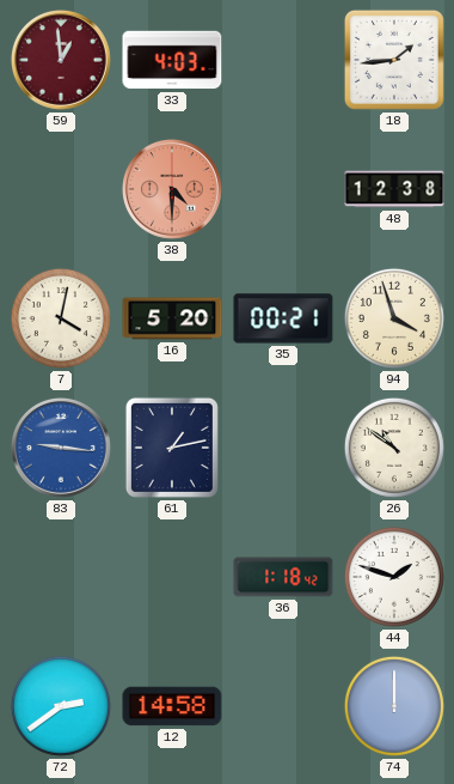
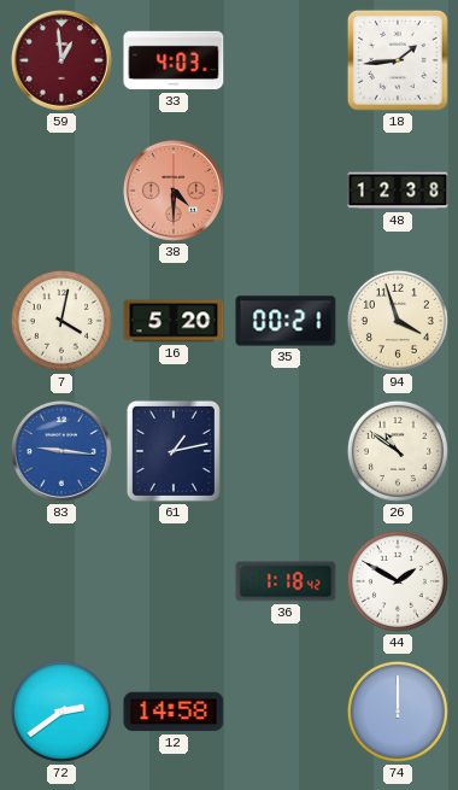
44: 1:48 -> 1:50 (398, 581)
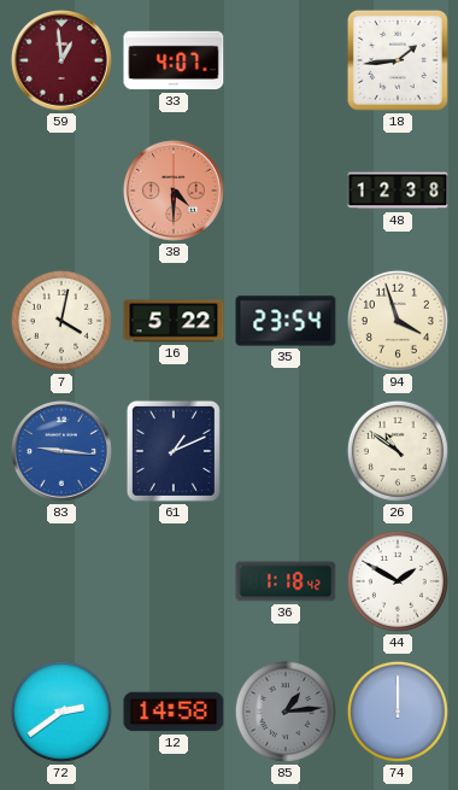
33: 4:03 -> 4:07 (174, 60)
16: 5:20 -> 5:22 (174, 321)
35: 00:21 -> 23:54 (286, 321)
61: 1:13 -> 1:11 (174, 451)
85: none -> 1:14 (286, 712)
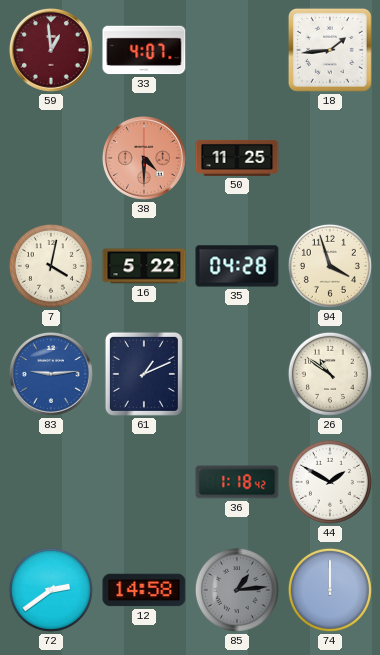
50: none -> 11:25 (237, 158)
48: 12:38 -> none (398, 191)
35: 23:54 -> 04:28 (237, 266)
83: 9:16 -> 9:14 (51, 374)
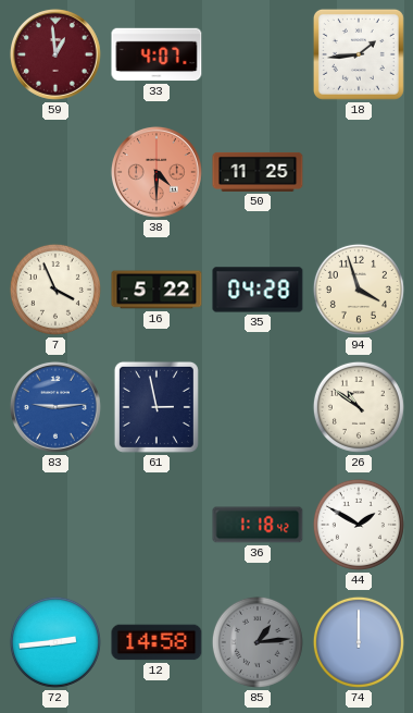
7: 4:02 -> 3:56 (55, 290)
61: 1:11 -> 2:58 (157, 407)
72: 2:39 -> 2:44 (55, 642)
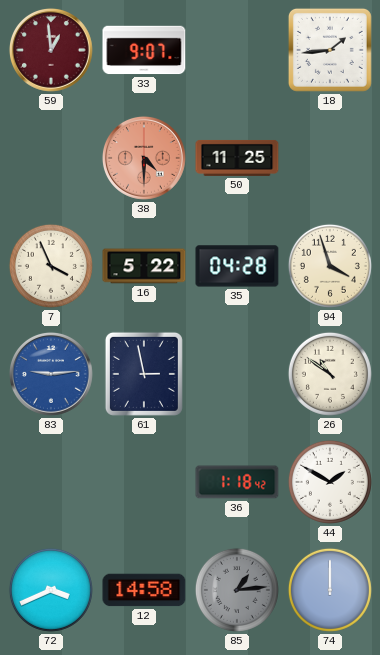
33: 4:07 -> 9:07 (144, 50)
72: 2:44 -> 3:41 (51, 590)
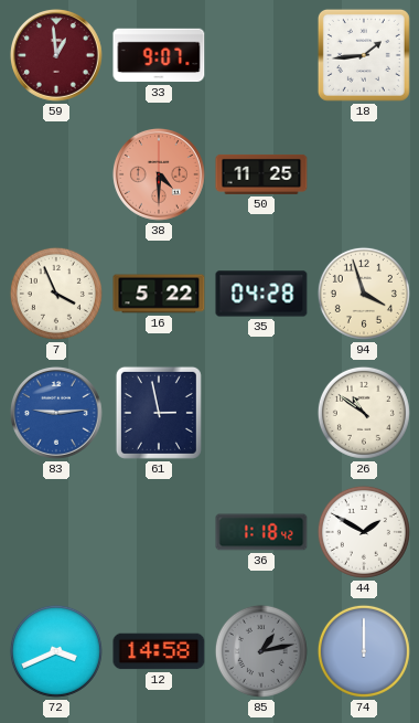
85: 1:14 -> 1:13 (261, 651)
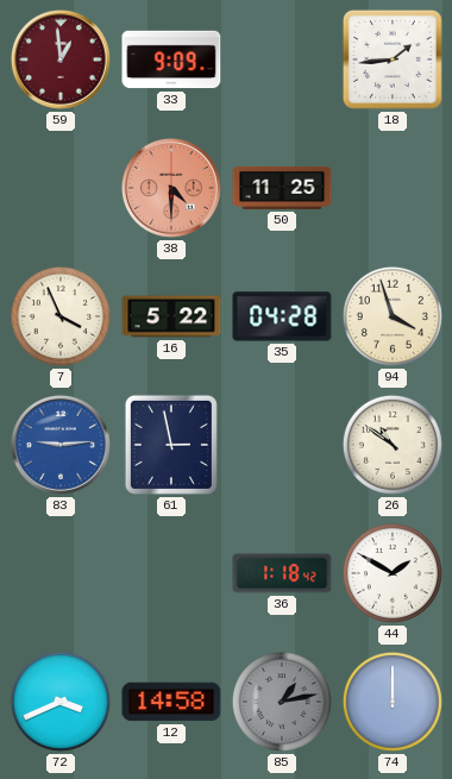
33: 9:07 -> 9:09 (171, 59)
